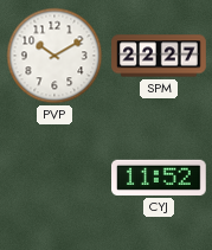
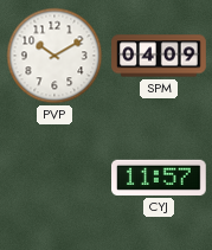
SPM: 22:27 -> 04:09 (159, 56)
CYJ: 11:52 -> 11:57 (160, 178)
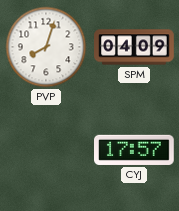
PVP: 10:10 -> 8:03 (46, 47)
CYJ: 11:57 -> 17:57 (135, 150)
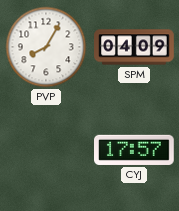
PVP: 8:03 -> 8:05 (46, 47)
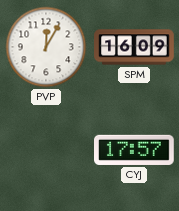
PVP: 8:05 -> 12:05 (46, 47)
SPM: 04:09 -> 16:09 (134, 47)
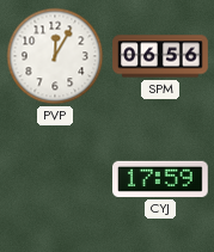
SPM: 16:09 -> 06:56 (160, 56)
CYJ: 17:57 -> 17:59 (161, 179)
